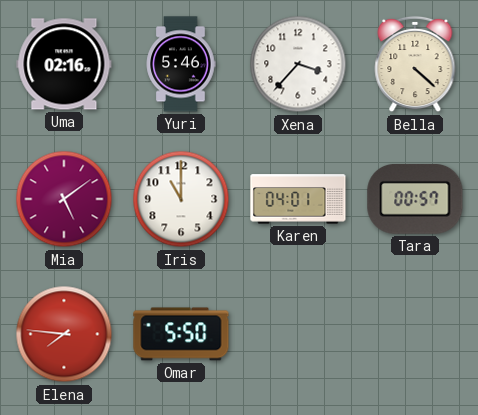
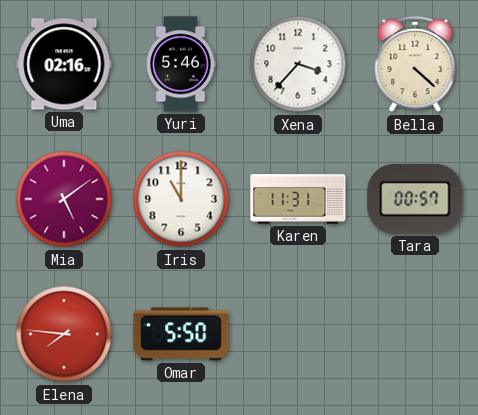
Karen: 04:01 -> 11:31 (298, 199)
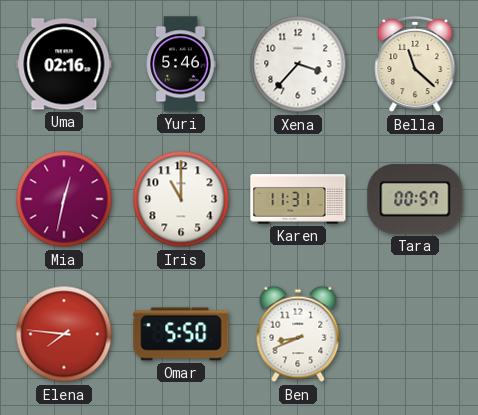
Bella: 4:22 -> 11:22 (415, 64)
Mia: 5:09 -> 12:32 (64, 199)
Ben: none -> 8:41 (298, 334)
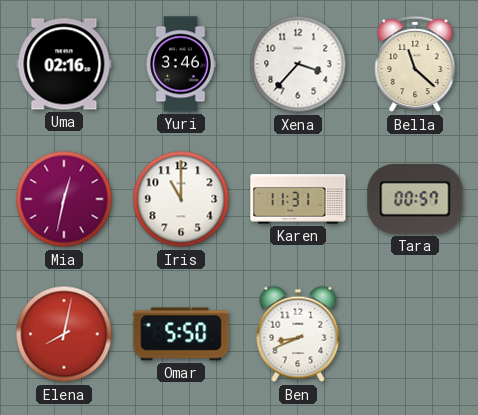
Yuri: 5:46 -> 3:46 (181, 64)
Elena: 7:46 -> 8:02 (64, 334)
